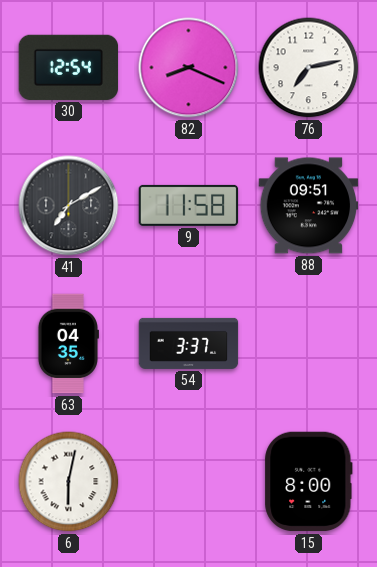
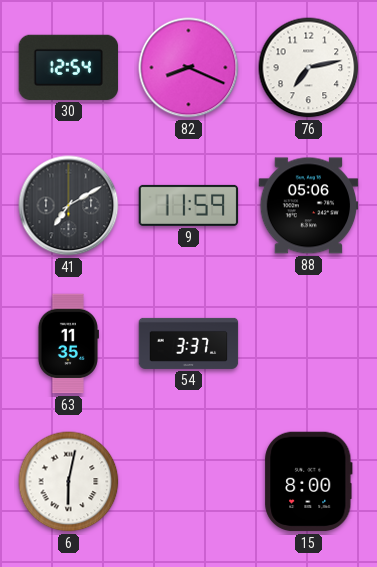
9: 11:58 -> 11:59 (189, 205)
88: 09:51 -> 05:06 (309, 206)
63: 04:35 -> 11:35 (68, 344)
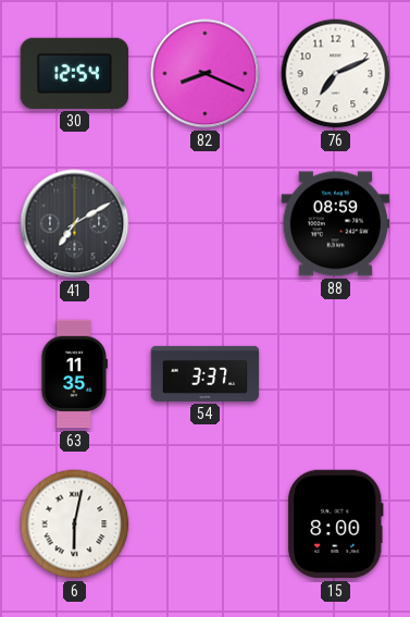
76: 7:13 -> 7:11 (336, 74)
9: 11:59 -> none (189, 205)
88: 05:06 -> 08:59 (336, 224)
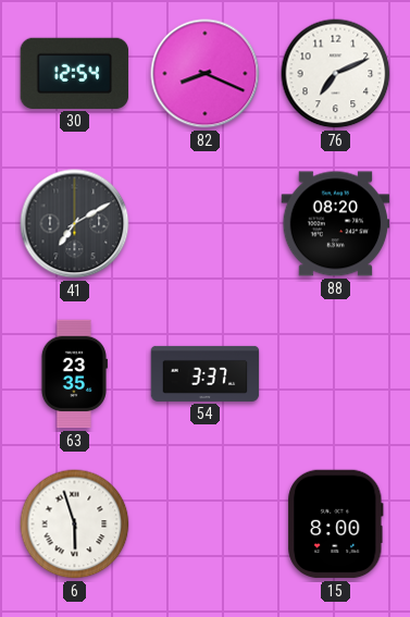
88: 08:59 -> 08:20 (336, 224)
63: 11:35 -> 23:35 (74, 374)
6: 6:02 -> 5:57 (75, 525)
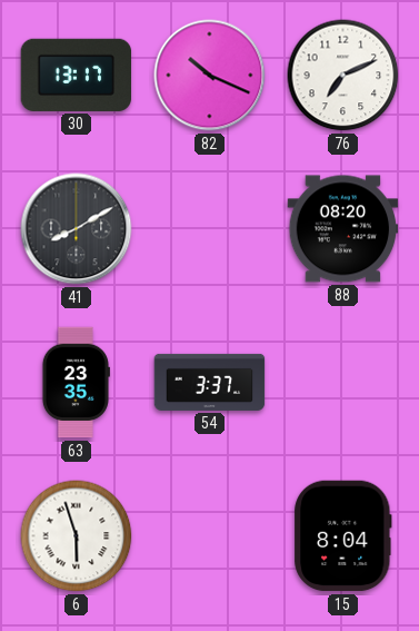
30: 12:54 -> 13:17 (77, 75)
82: 8:19 -> 10:19 (210, 76)
41: 7:10 -> 8:10 (77, 229)
15: 8:00 -> 8:04 (343, 536)
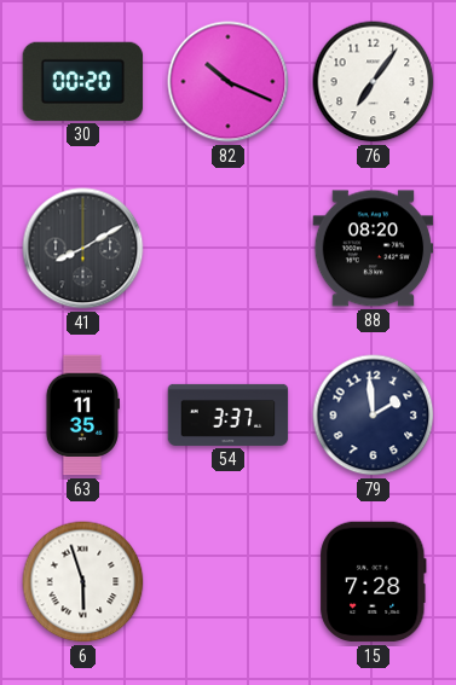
30: 13:17 -> 00:20 (83, 81)
76: 7:11 -> 7:06 (374, 82)
63: 23:35 -> 11:35 (82, 416)
79: none -> 1:59 (374, 416)
15: 8:04 -> 7:28 (374, 582)
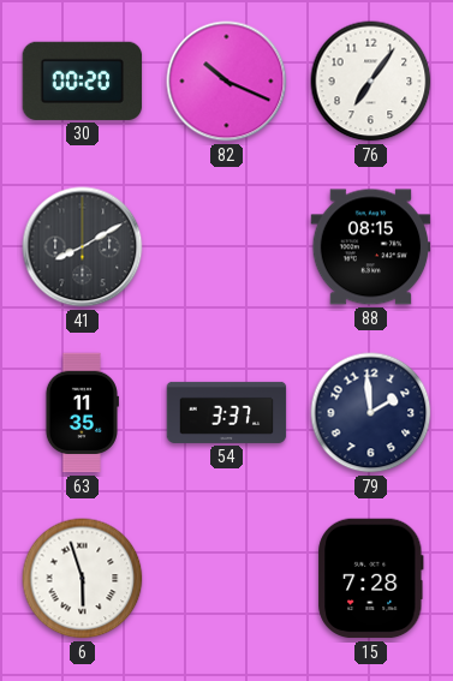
88: 08:20 -> 08:15 (371, 247)
